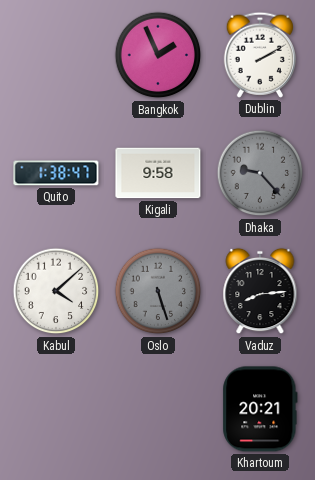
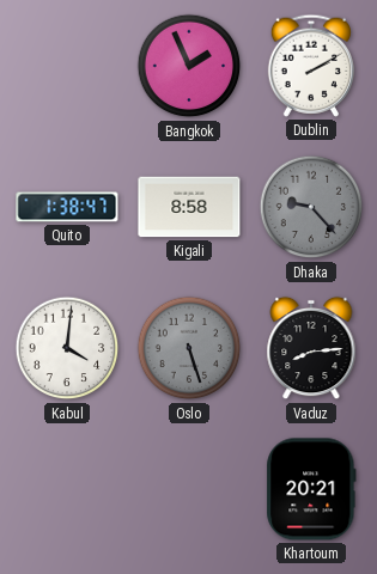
Kigali: 9:58 -> 8:58 (189, 207)
Kabul: 4:08 -> 4:01 (67, 348)
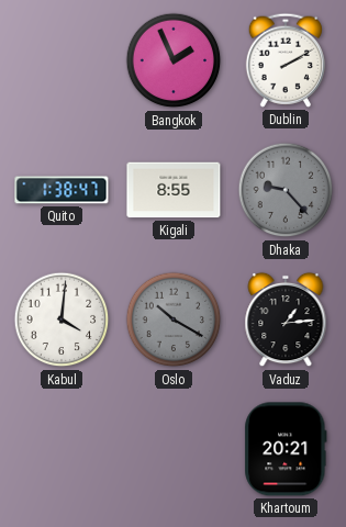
Kigali: 8:58 -> 8:55 (174, 190)
Oslo: 5:27 -> 10:20 (174, 319)
Vaduz: 8:14 -> 1:14 (286, 319)
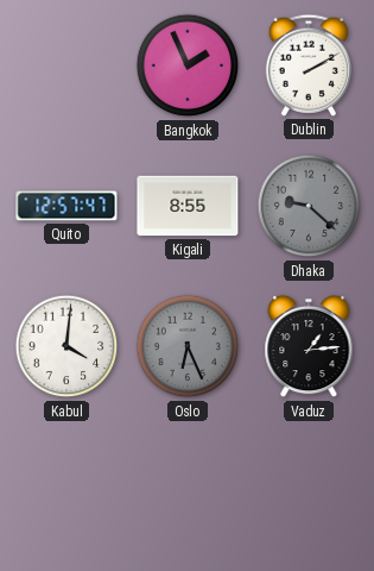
Quito: 1:38 -> 12:57 (66, 206)
Dhaka: 9:23 -> 9:22 (309, 206)
Oslo: 10:20 -> 6:26 (188, 346)
Khartoum: 20:21 -> none (286, 449)
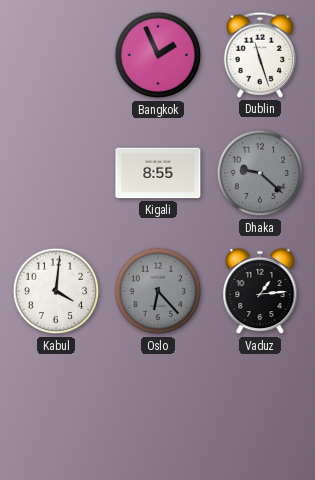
Dublin: 2:10 -> 11:27 (259, 55)
Quito: 12:57 -> none (66, 206)
Oslo: 6:26 -> 6:23 (158, 291)
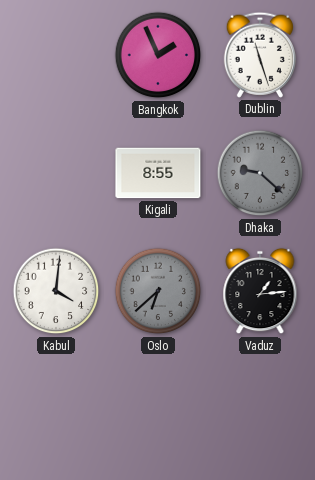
Oslo: 6:23 -> 6:38 (158, 291)
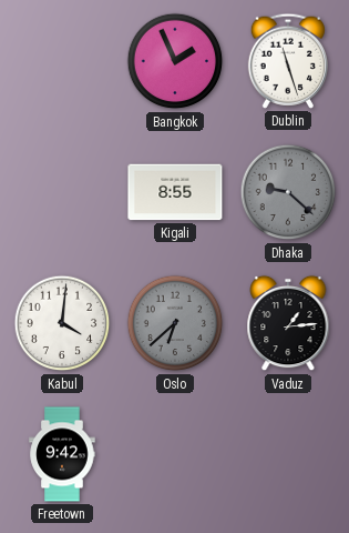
Freetown: none -> 9:42 (62, 454)
